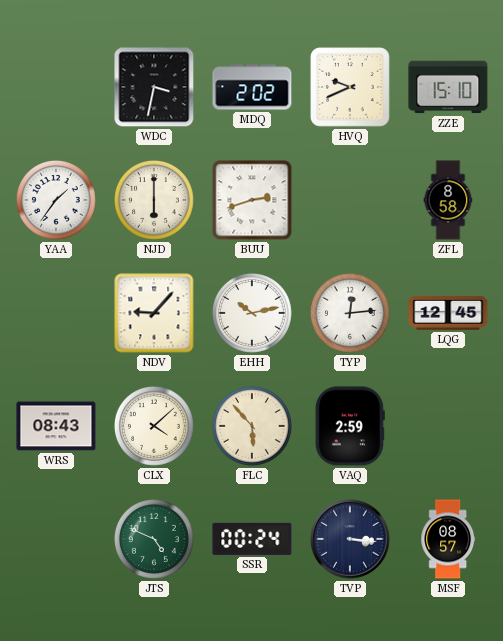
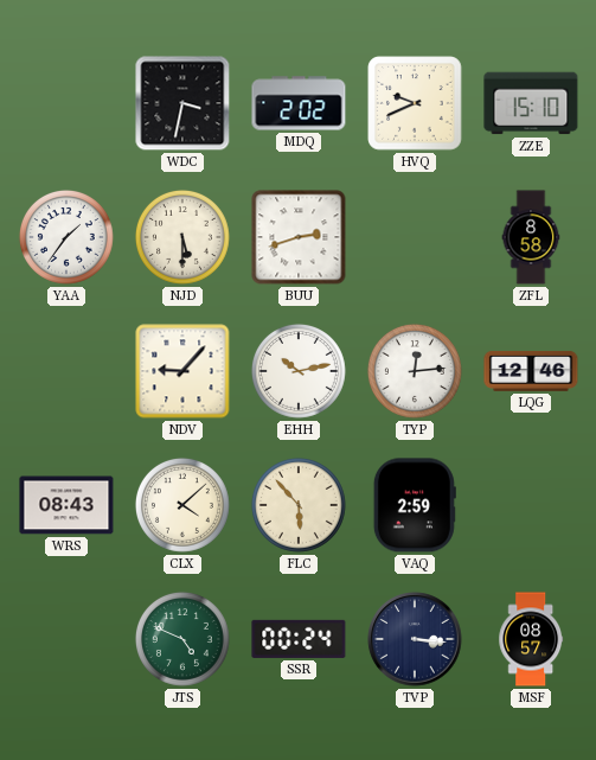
NJD: 6:00 -> 5:30 (182, 237)
LQG: 12:45 -> 12:46 (531, 371)
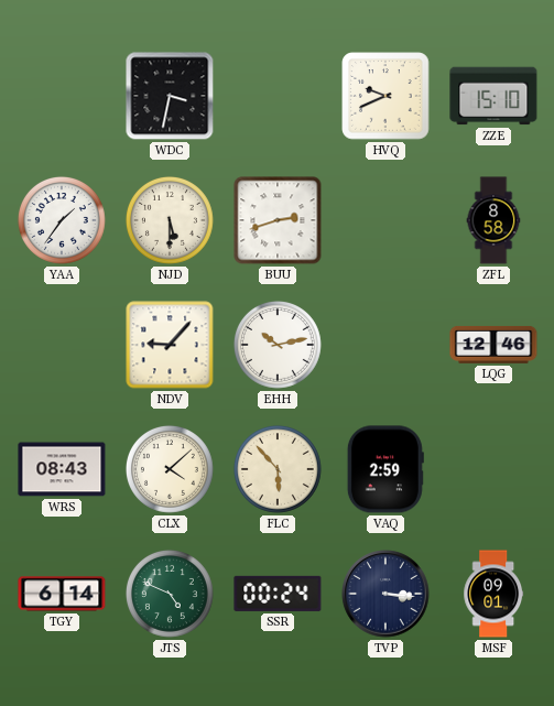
MDQ: 2:02 -> none (299, 103)
TYP: 12:14 -> none (415, 371)
TGY: none -> 6:14 (62, 594)
MSF: 08:57 -> 09:01 (493, 594)
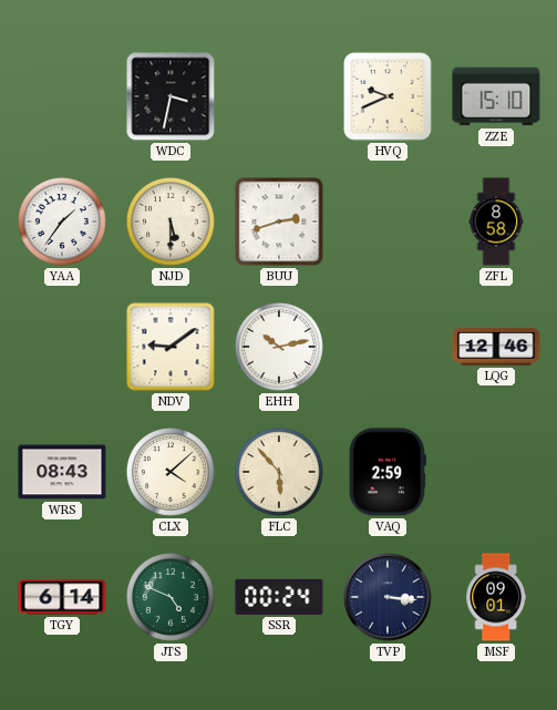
NDV: 9:07 -> 9:09 (171, 347)
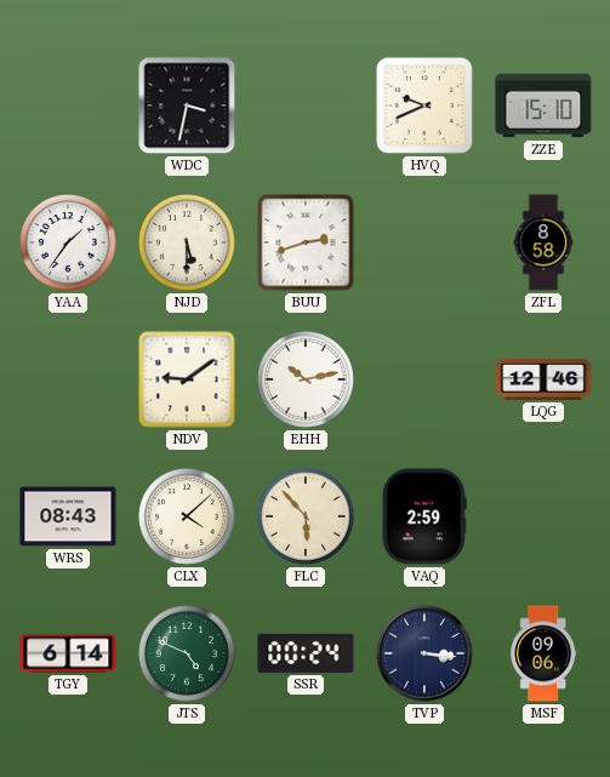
MSF: 09:01 -> 09:06 (543, 653)
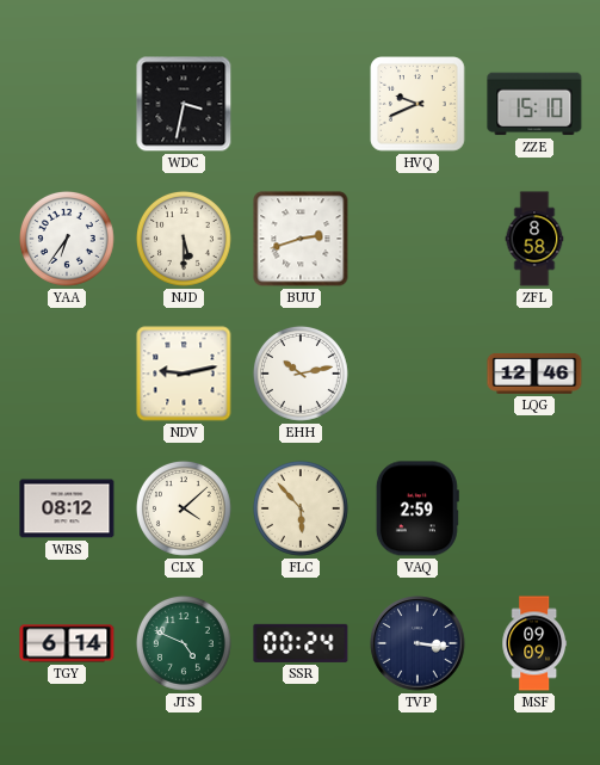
YAA: 1:36 -> 6:36 (67, 239)
NDV: 9:09 -> 9:13 (184, 374)
WRS: 08:43 -> 08:12 (67, 508)
MSF: 09:06 -> 09:09 (534, 643)
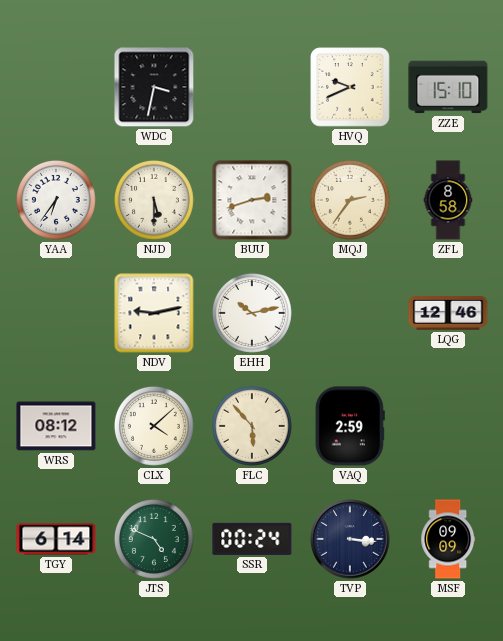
MQJ: none -> 2:36 (350, 200)
